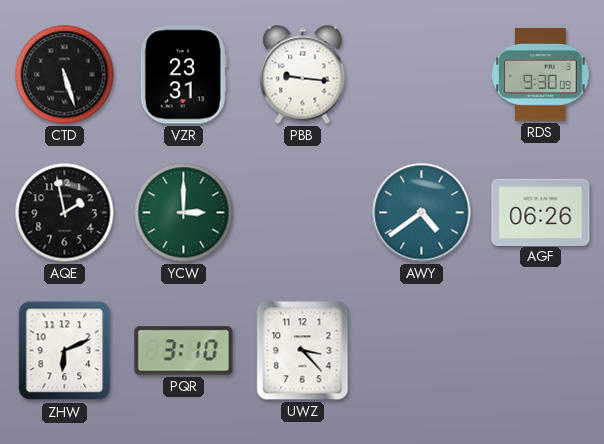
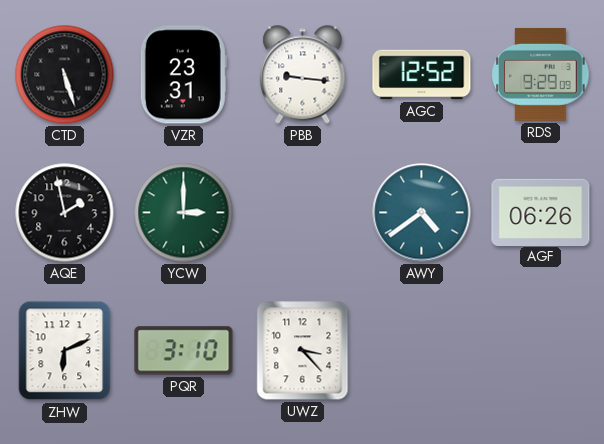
AGC: none -> 12:52 (422, 75)
RDS: 9:30 -> 9:29 (541, 74)
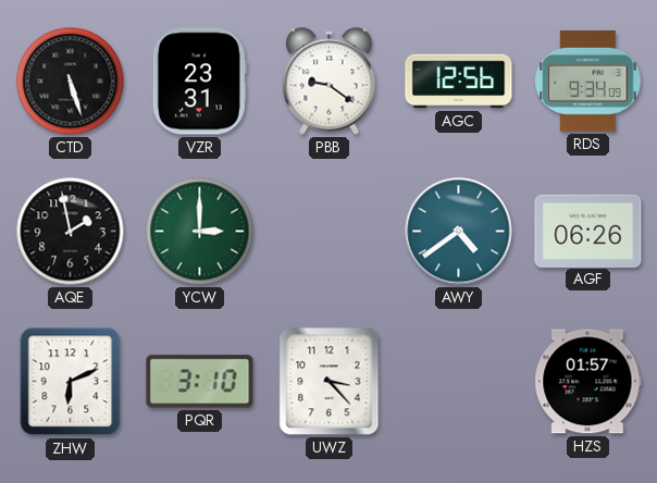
PBB: 9:16 -> 9:21 (330, 82)
AGC: 12:52 -> 12:56 (459, 82)
RDS: 9:29 -> 9:34 (588, 81)
HZS: none -> 01:57 (588, 382)
